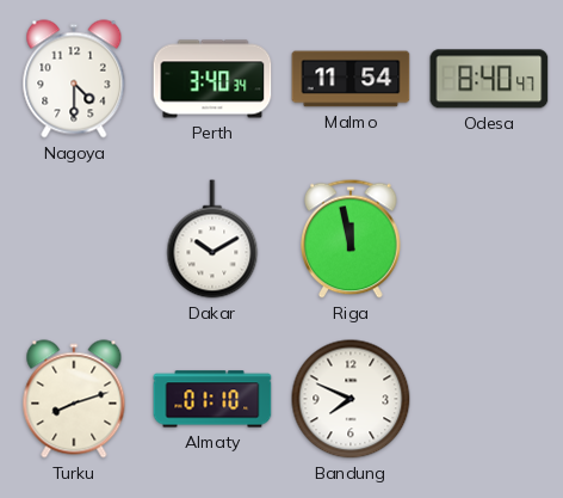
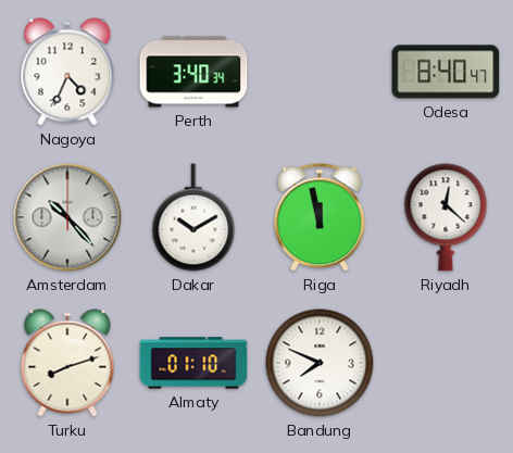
Nagoya: 4:30 -> 4:34 (67, 72)
Malmo: 11:54 -> none (351, 79)
Amsterdam: none -> 10:23 (67, 217)
Riyadh: none -> 12:22 (446, 217)
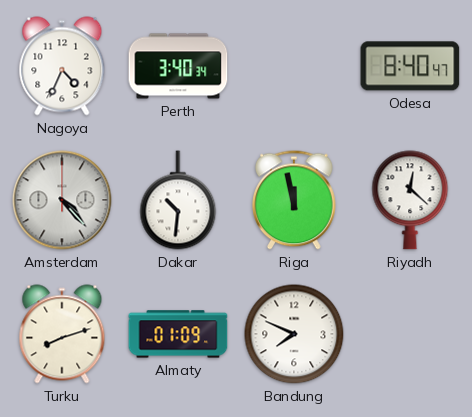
Amsterdam: 10:23 -> 4:23 (62, 200)
Dakar: 10:10 -> 10:31 (178, 200)
Almaty: 01:10 -> 01:09 (178, 334)
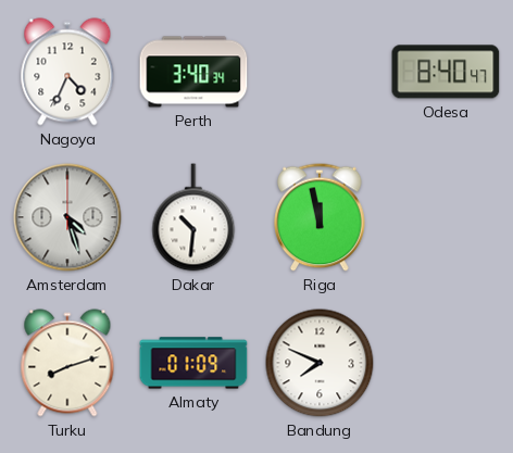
Amsterdam: 4:23 -> 4:27 (67, 217)
Riyadh: 12:22 -> none (410, 200)
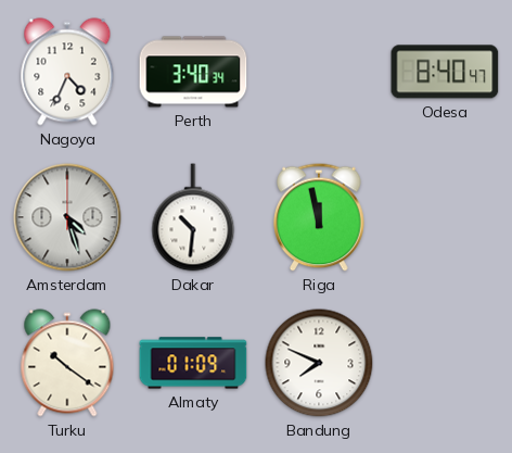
Turku: 8:12 -> 10:21 (67, 363)
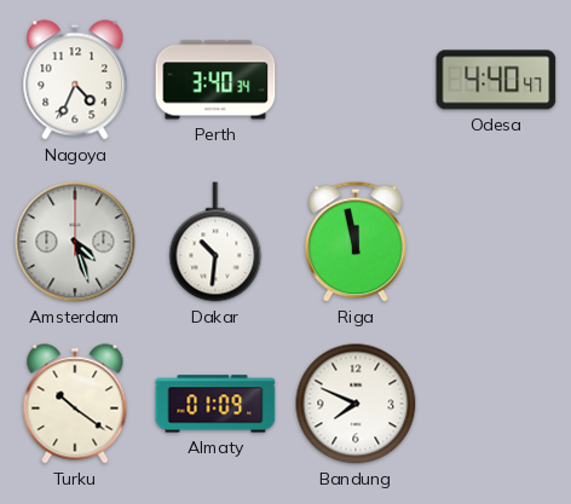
Odesa: 8:40 -> 4:40 (496, 80)
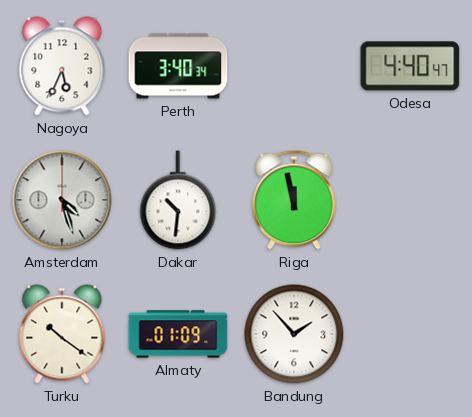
Nagoya: 4:34 -> 5:34 (62, 66)
Bandung: 7:49 -> 1:53 (294, 334)
